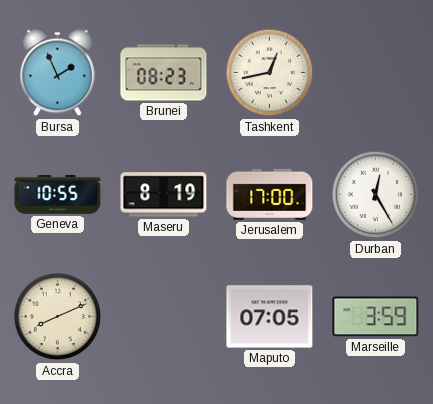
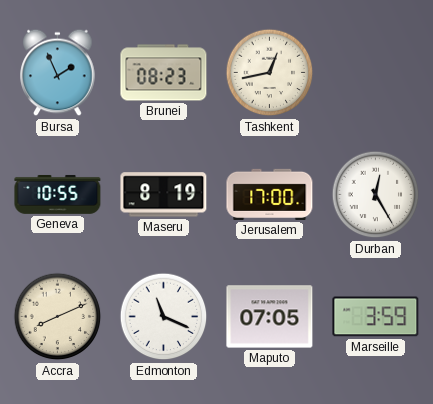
Edmonton: none -> 11:19 (164, 317)
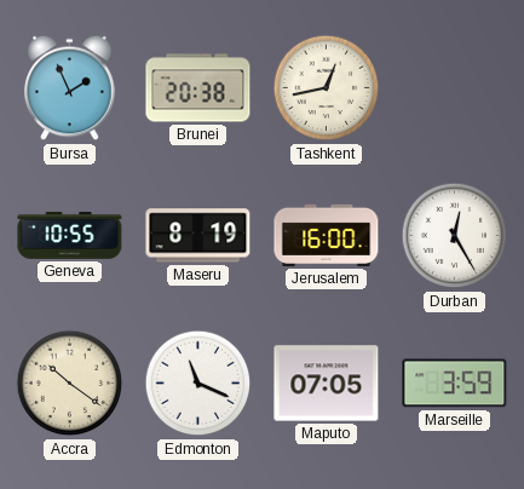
Brunei: 08:23 -> 20:38 (198, 88)
Jerusalem: 17:00 -> 16:00 (327, 235)
Accra: 8:11 -> 10:21 (70, 384)
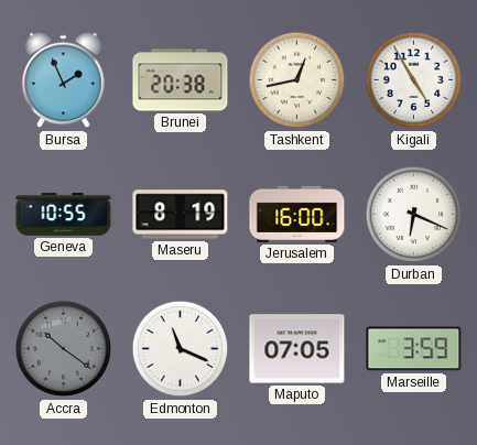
Kigali: none -> 4:55 (414, 80)
Durban: 12:25 -> 6:19 (414, 215)
Accra dial: cream -> grey (64, 349)
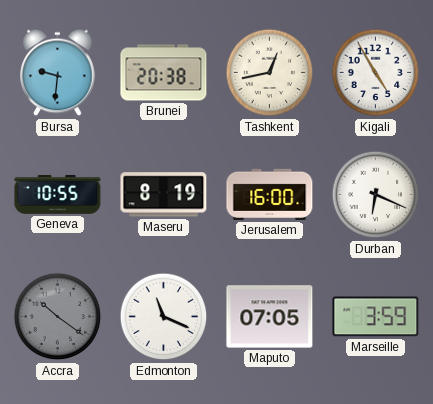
Bursa: 1:56 -> 9:31 (58, 73)
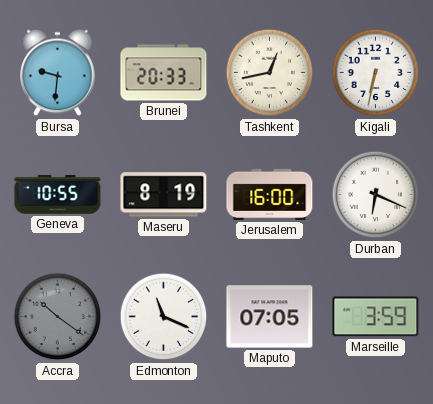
Brunei: 20:38 -> 20:33 (164, 73)
Kigali: 4:55 -> 6:32 (376, 73)
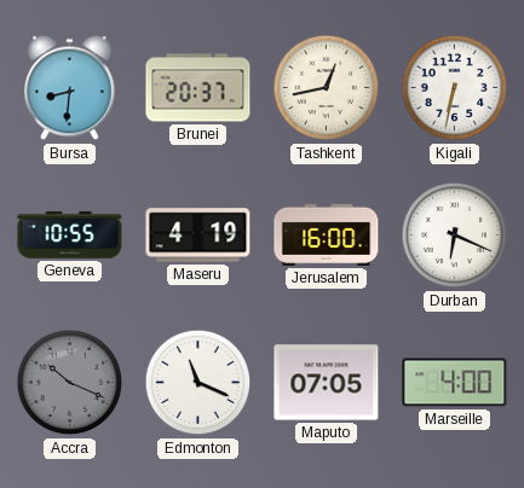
Bursa: 9:31 -> 8:31 (70, 88)
Brunei: 20:33 -> 20:37 (198, 88)
Maseru: 8:19 -> 4:19 (198, 236)
Accra: 10:21 -> 10:19 (70, 383)
Marseille: 3:59 -> 4:00 (455, 383)
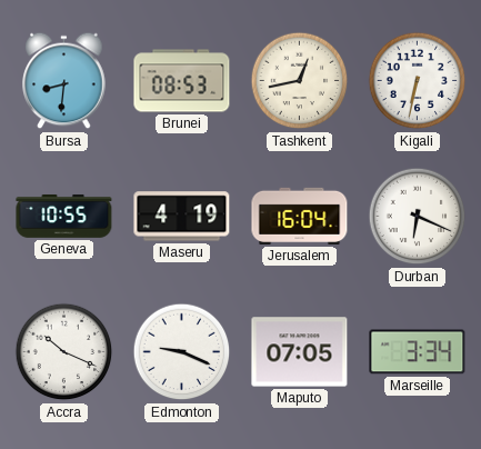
Brunei: 20:37 -> 08:53 (182, 81)
Jerusalem: 16:00 -> 16:04 (300, 216)
Accra dial: grey -> white (64, 352)
Edmonton: 11:19 -> 9:19 (182, 352)
Marseille: 4:00 -> 3:34 (418, 352)
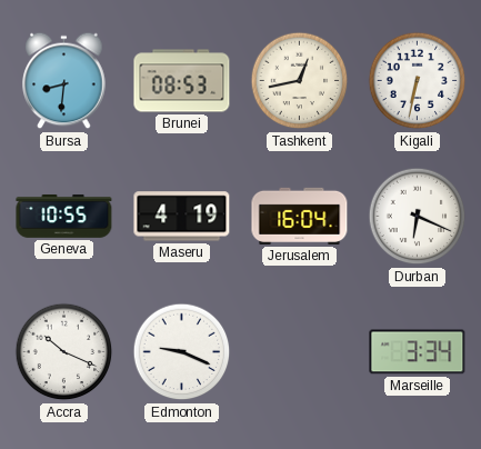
Maputo: 07:05 -> none (300, 352)
